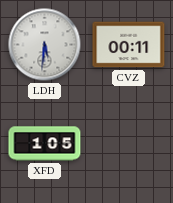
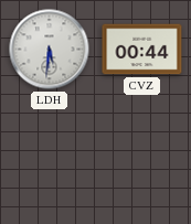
CVZ: 00:11 -> 00:44 (142, 50)
XFD: 1:05 -> none (45, 144)
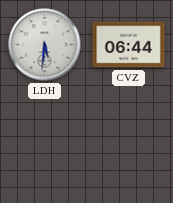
CVZ: 00:44 -> 06:44 (129, 45)
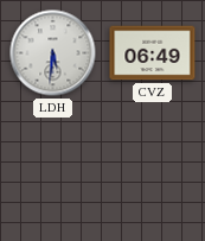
CVZ: 06:44 -> 06:49 (153, 53)
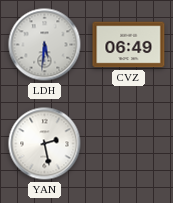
YAN: none -> 2:28 (45, 144)
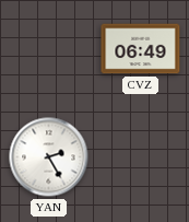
LDH: 5:31 -> none (45, 45)
YAN: 2:28 -> 2:25 (49, 157)
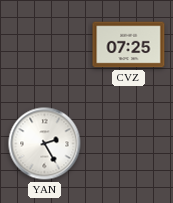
CVZ: 06:49 -> 07:25 (129, 45)
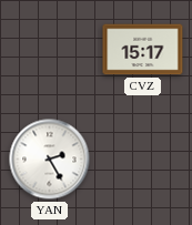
CVZ: 07:25 -> 15:17 (143, 50)
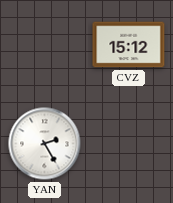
CVZ: 15:17 -> 15:12 (129, 45)
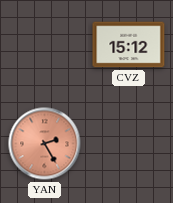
YAN dial: white -> salmon (45, 144)
